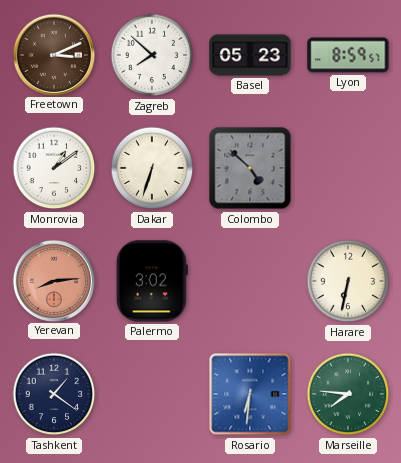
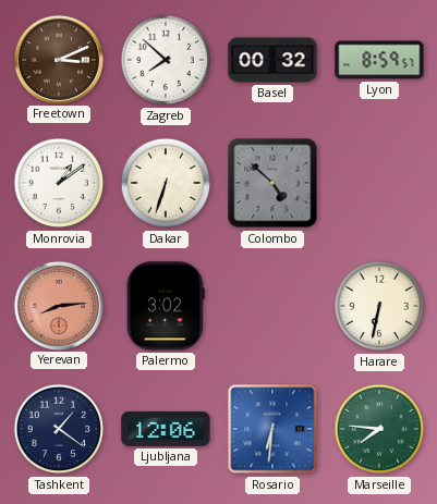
Basel: 05:23 -> 00:32 (272, 60)
Ljubljana: none -> 12:06 (166, 429)
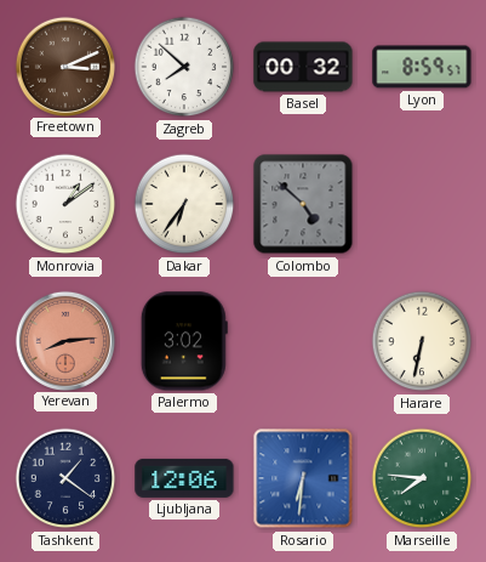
Dakar: 6:33 -> 6:36 (184, 204)
